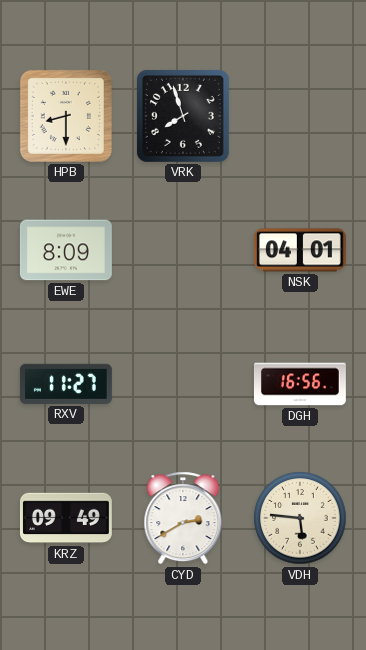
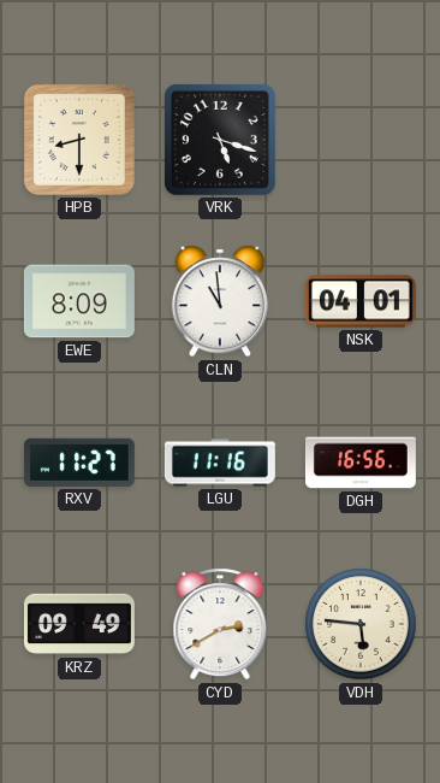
VRK: 7:57 -> 5:18 (220, 140)
CLN: none -> 10:59 (219, 301)
LGU: none -> 11:16 (220, 463)
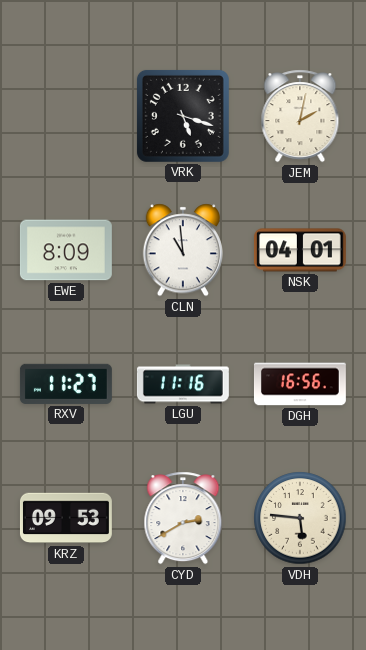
HPB: 8:30 -> none (79, 140)
JEM: none -> 2:02 (300, 116)
KRZ: 09:49 -> 09:53 (66, 518)
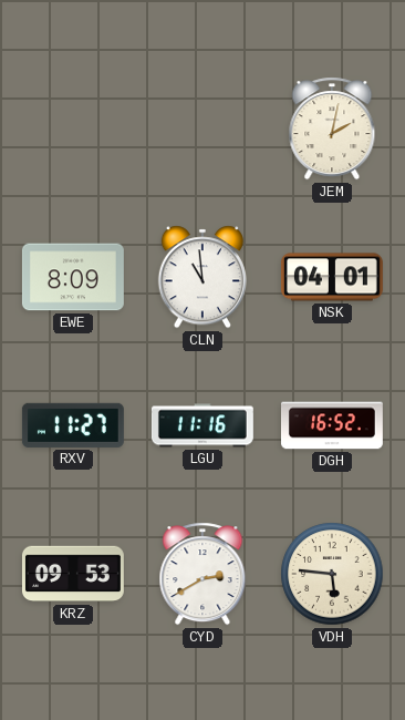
VRK: 5:18 -> none (183, 116)
DGH: 16:56 -> 16:52 (332, 425)
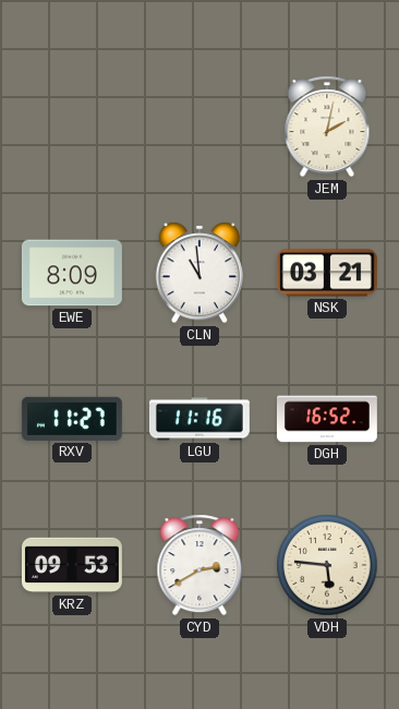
NSK: 04:01 -> 03:21 (327, 273)
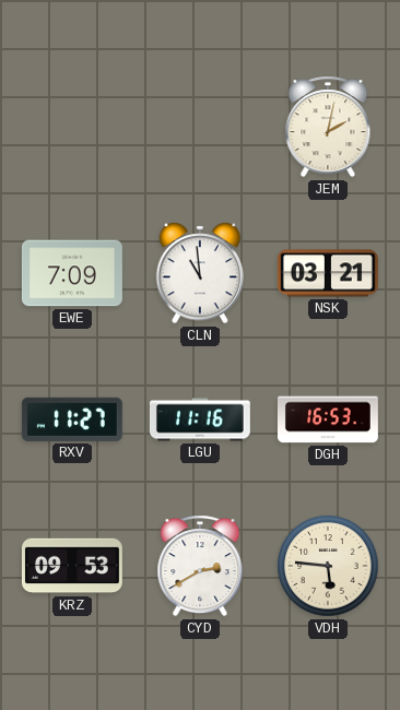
EWE: 8:09 -> 7:09 (72, 273)
DGH: 16:52 -> 16:53 (328, 419)
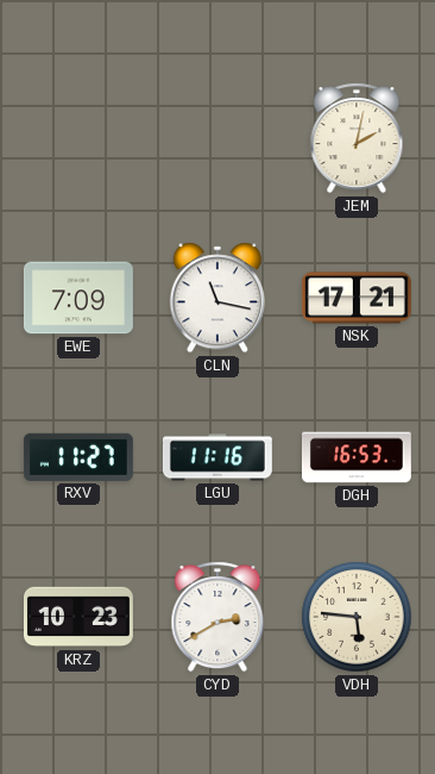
CLN: 10:59 -> 11:17 (216, 298)
NSK: 03:21 -> 17:21 (357, 298)
KRZ: 09:53 -> 10:23 (78, 617)
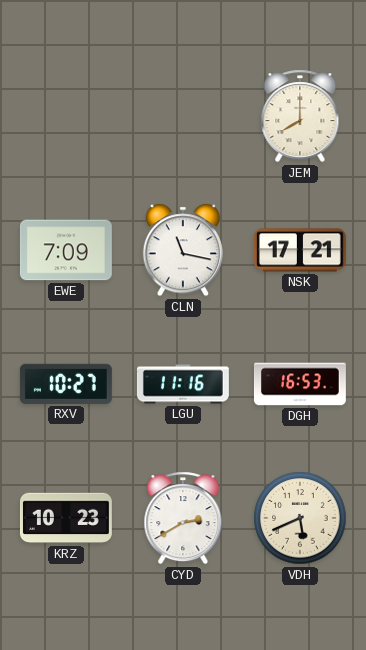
JEM: 2:02 -> 8:00 (300, 116)
RXV: 11:27 -> 10:27 (66, 384)
VDH: 5:46 -> 5:41 (300, 518)
